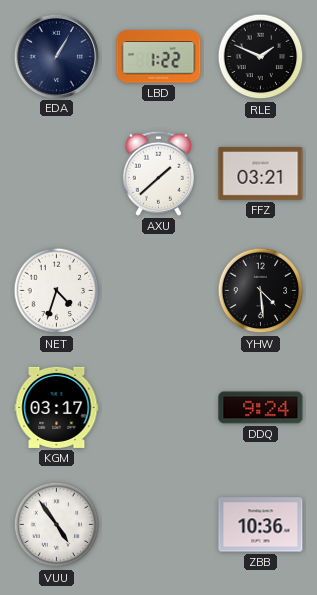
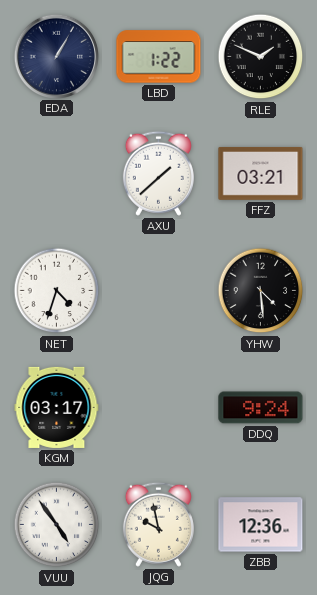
JQG: none -> 9:58 (158, 524)
ZBB: 10:36 -> 12:36 (261, 525)
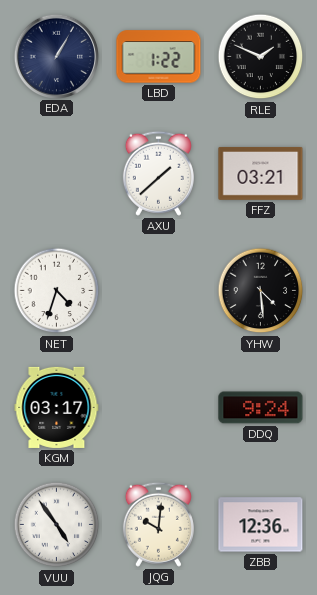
JQG: 9:58 -> 10:01 (158, 524)
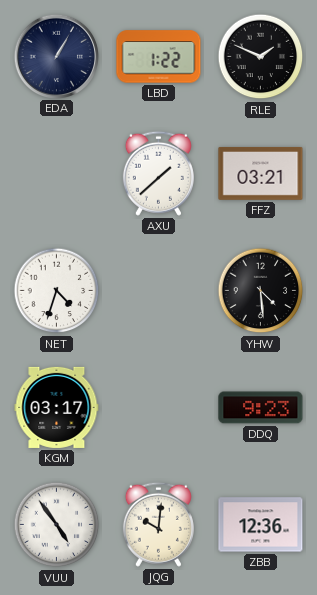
DDQ: 9:24 -> 9:23 (261, 408)
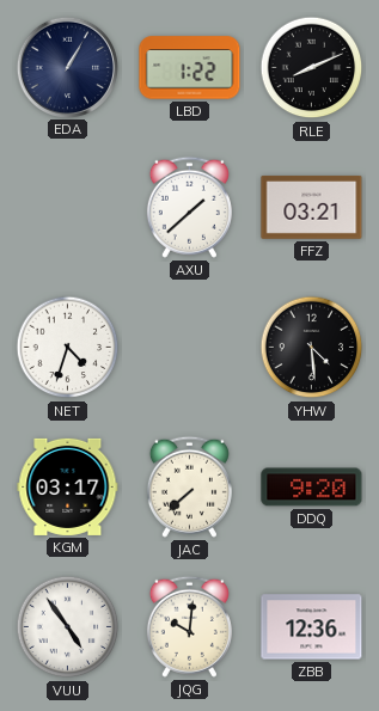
RLE: 1:49 -> 8:11 (312, 68)
JAC: none -> 7:38 (189, 486)
DDQ: 9:23 -> 9:20 (312, 488)
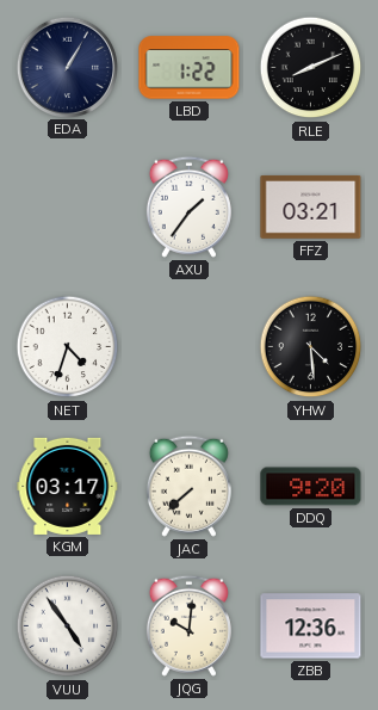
AXU: 1:38 -> 1:36 (188, 206)
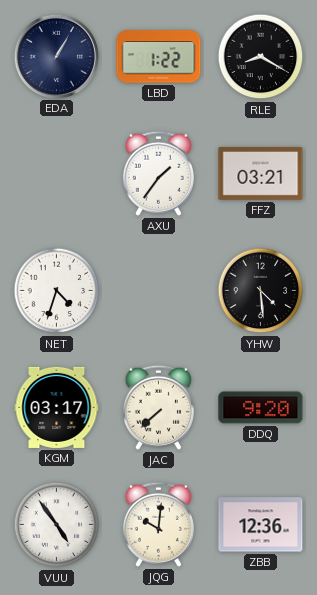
RLE: 8:11 -> 8:20 (261, 57)
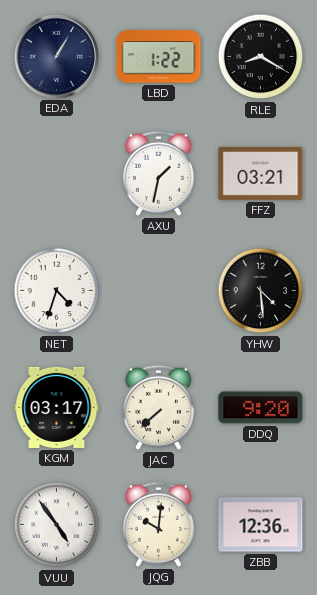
AXU: 1:36 -> 1:32 (158, 173)
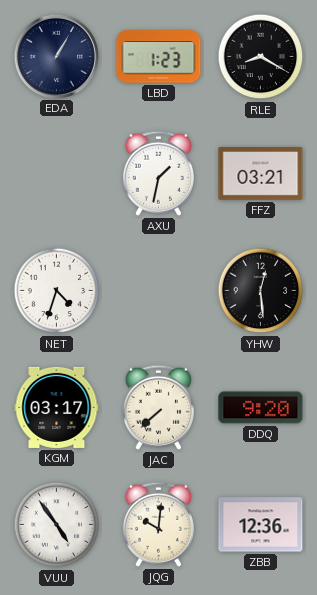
LBD: 1:22 -> 1:23 (159, 57)
YHW: 4:29 -> 12:29 (261, 291)
